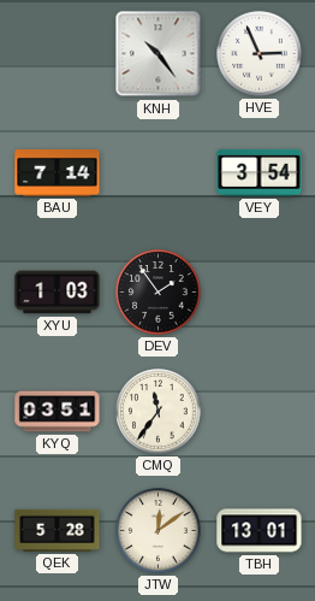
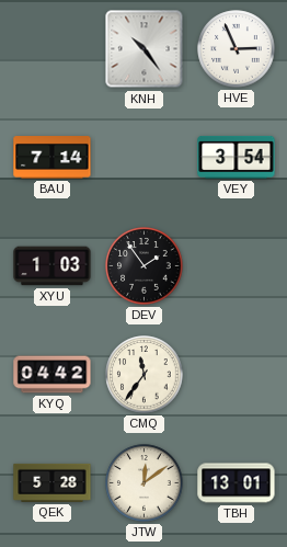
KYQ: 03:51 -> 04:42 (53, 375)
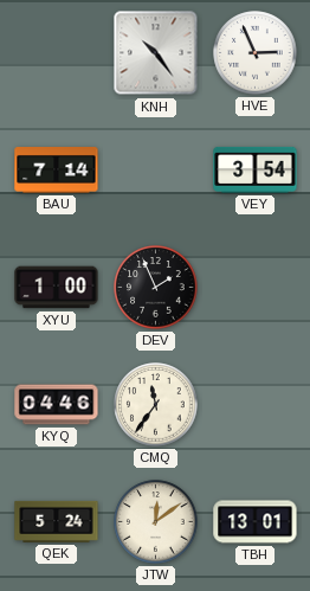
XYU: 1:03 -> 1:00 (57, 288)
DEV: 1:54 -> 1:56 (156, 288)
KYQ: 04:42 -> 04:46 (57, 405)
QEK: 5:28 -> 5:24 (57, 521)
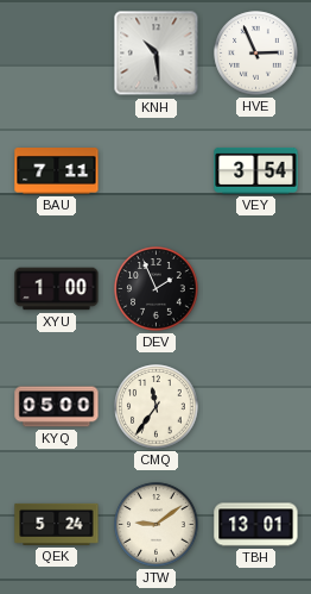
KNH: 10:24 -> 10:29 (157, 54)
BAU: 7:14 -> 7:11 (57, 171)
KYQ: 04:46 -> 05:00 (57, 407)
JTW: 12:09 -> 9:09 (157, 525)
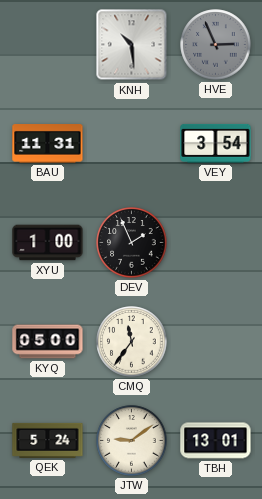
HVE dial: white -> grey (216, 45)
BAU: 7:11 -> 11:31 (48, 144)
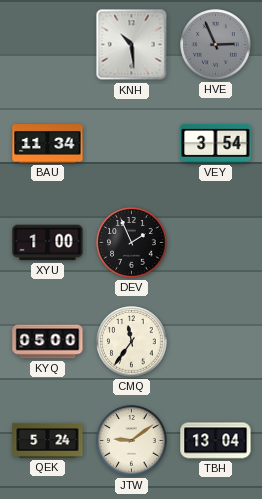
BAU: 11:31 -> 11:34 (48, 144)
TBH: 13:01 -> 13:04 (216, 441)
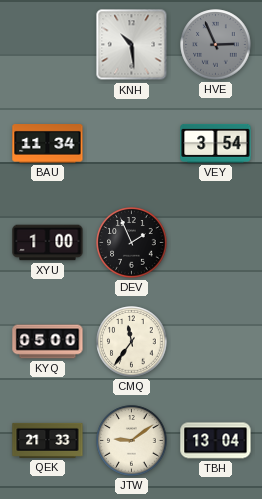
QEK: 5:24 -> 21:33 (48, 440)
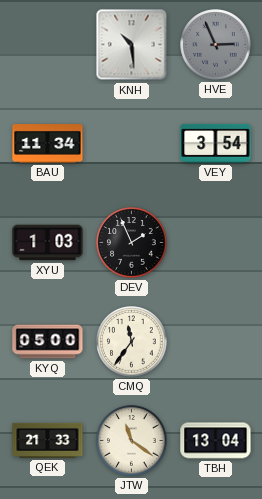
XYU: 1:00 -> 1:03 (48, 243)
JTW: 9:09 -> 11:21 (132, 441)
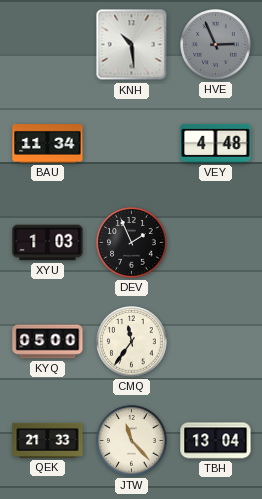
VEY: 3:54 -> 4:48 (216, 143)
JTW: 11:21 -> 11:23 (132, 441)
